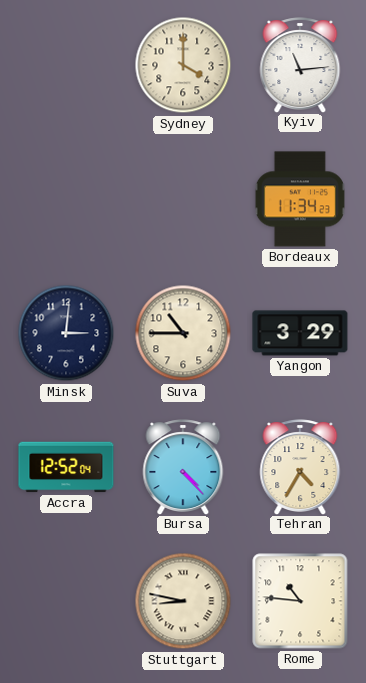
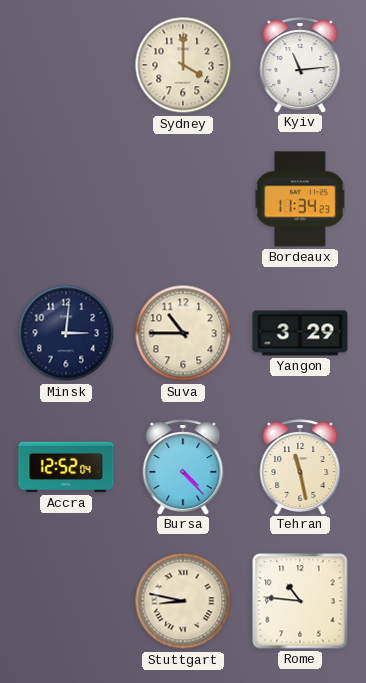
Tehran: 4:35 -> 11:28 (300, 467)
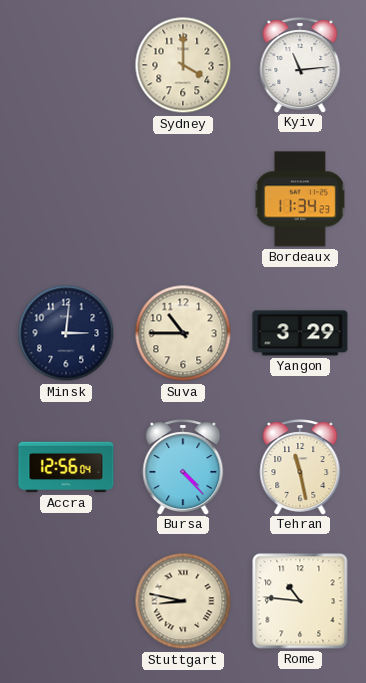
Accra: 12:52 -> 12:56 (66, 467)
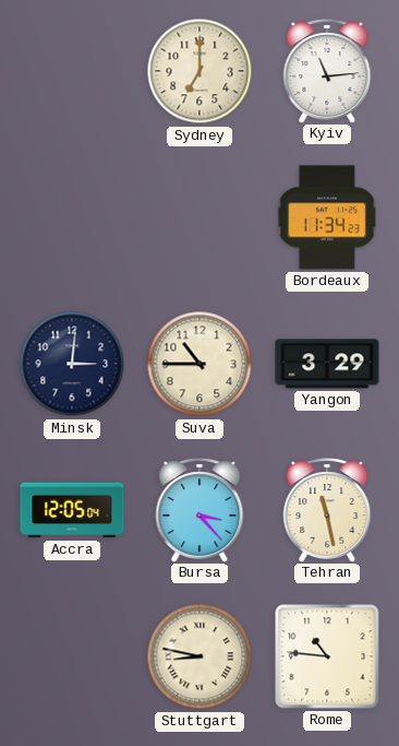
Sydney: 4:00 -> 7:00 (199, 71)
Accra: 12:56 -> 12:05 (72, 510)
Bursa: 4:23 -> 3:23 (199, 510)
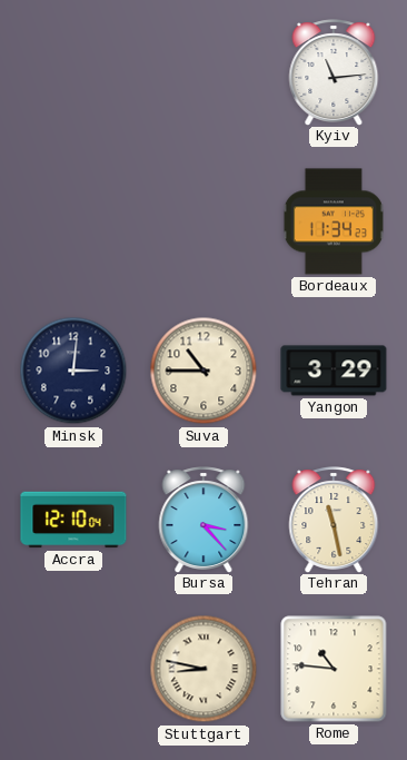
Sydney: 7:00 -> none (199, 71)
Accra: 12:05 -> 12:10 (73, 520)
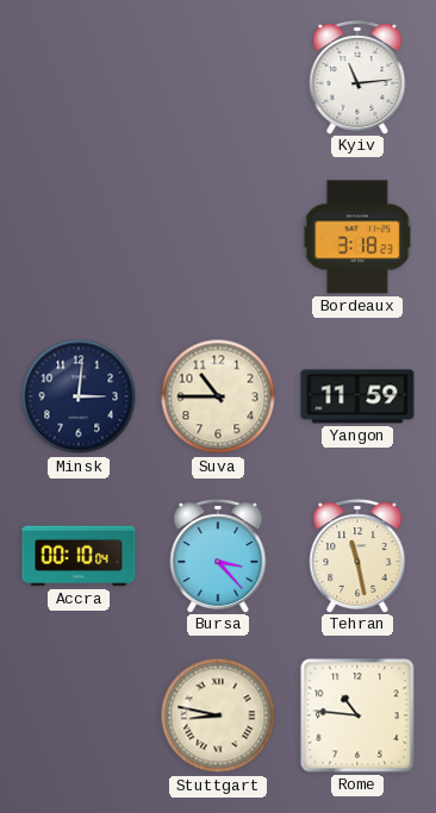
Bordeaux: 11:34 -> 3:18 (357, 237)
Yangon: 3:29 -> 11:59 (357, 396)
Accra: 12:10 -> 00:10 (79, 556)
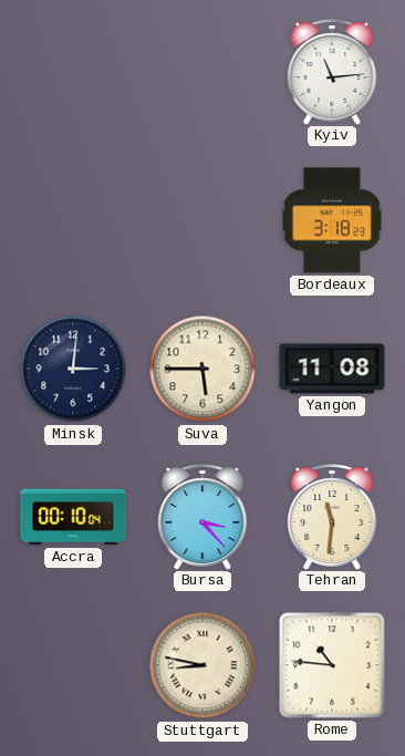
Suva: 10:45 -> 5:45 (202, 369)
Yangon: 11:59 -> 11:08 (332, 369)
Tehran: 11:28 -> 11:31 (332, 517)
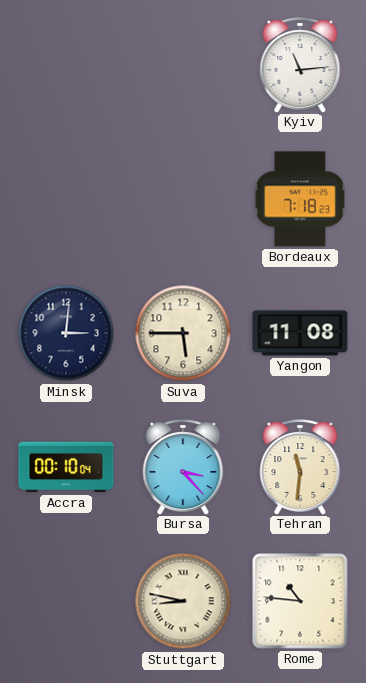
Bordeaux: 3:18 -> 7:18 (300, 199)
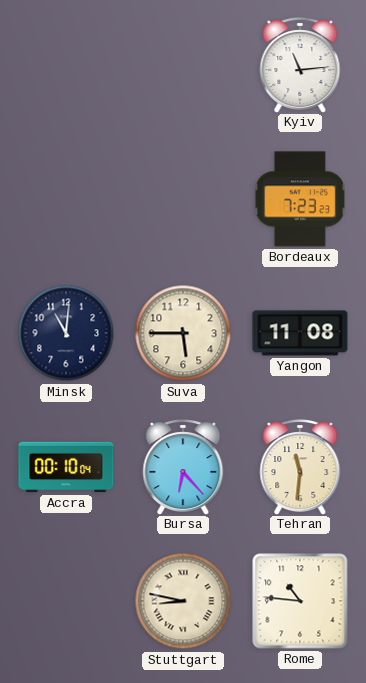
Bordeaux: 7:18 -> 7:23 (300, 199)
Minsk: 3:01 -> 11:01 (66, 333)
Bursa: 3:23 -> 6:23 (183, 467)
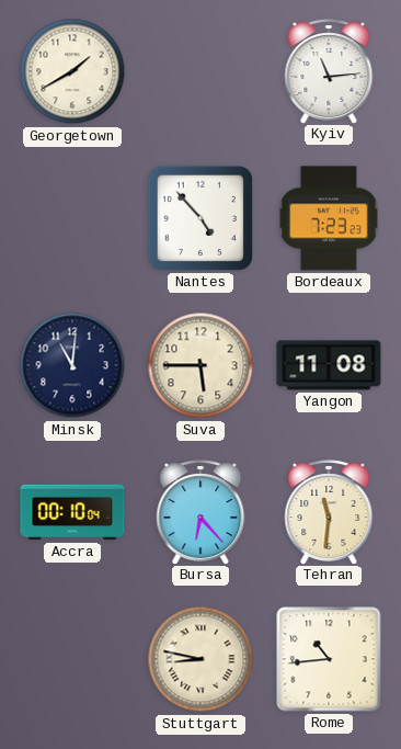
Georgetown: none -> 1:40 (72, 71)
Nantes: none -> 4:53 (200, 218)
Rome: 10:46 -> 10:44 (329, 659)
